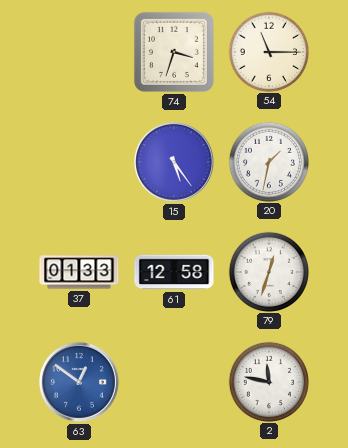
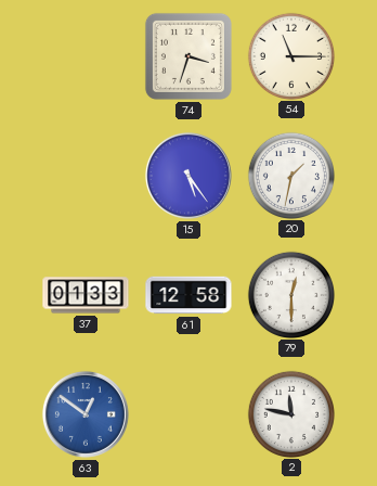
79: 12:33 -> 12:30 (290, 294)
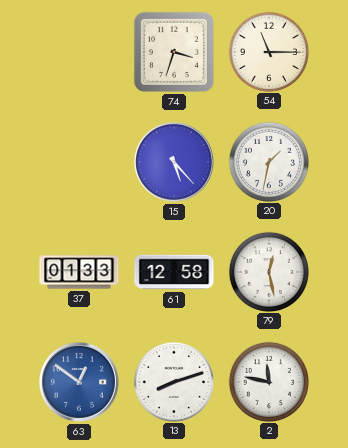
15: 5:24 -> 5:23 (174, 162)
79: 12:30 -> 12:28 (268, 271)
13: none -> 8:12 (173, 381)
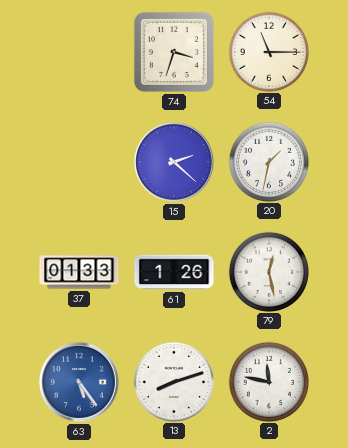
15: 5:23 -> 2:22 (174, 162)
61: 12:58 -> 1:26 (174, 272)
63: 12:51 -> 5:24 (79, 382)
